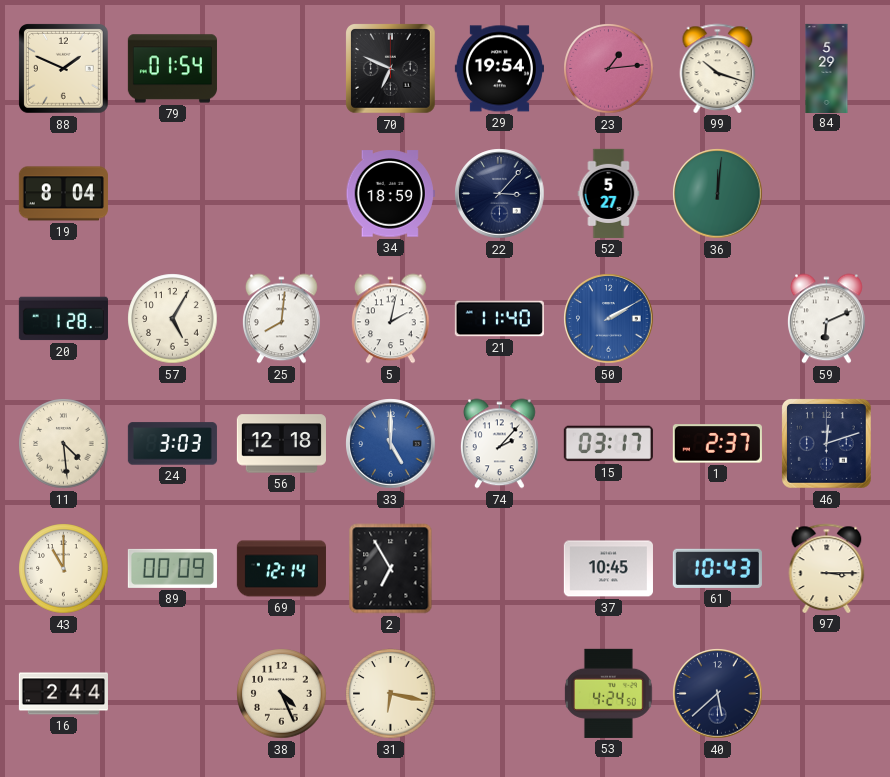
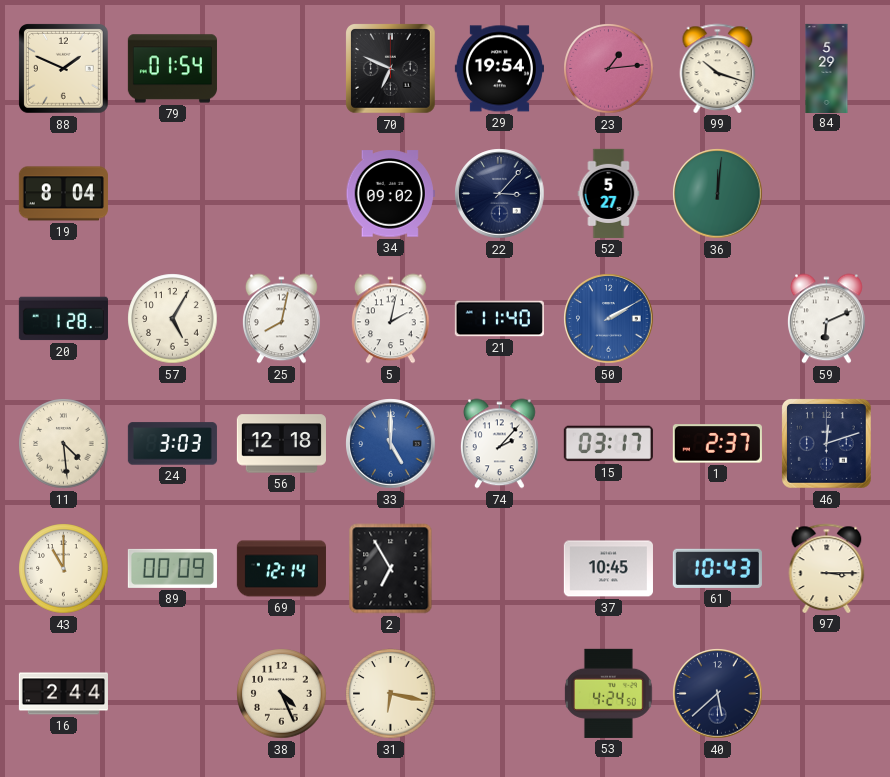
34: 18:59 -> 09:02 (390, 194)
25: 8:01 -> 8:02 (282, 319)
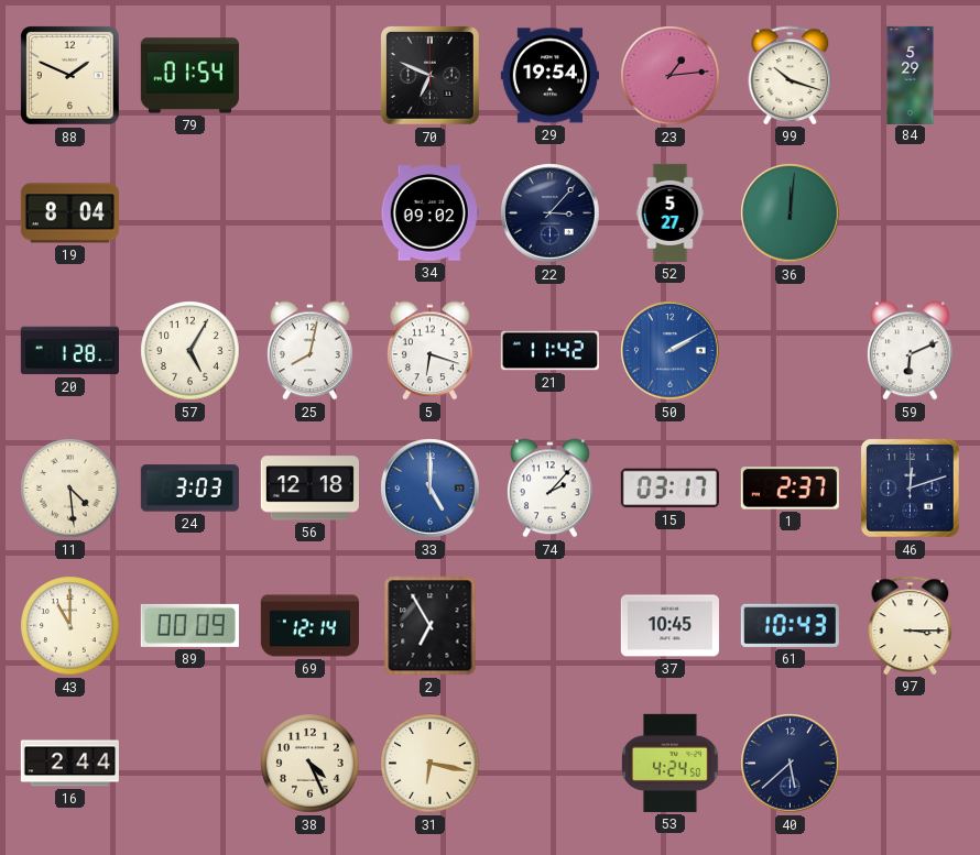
5: 2:02 -> 6:18 (431, 351)
21: 11:40 -> 11:42 (549, 351)
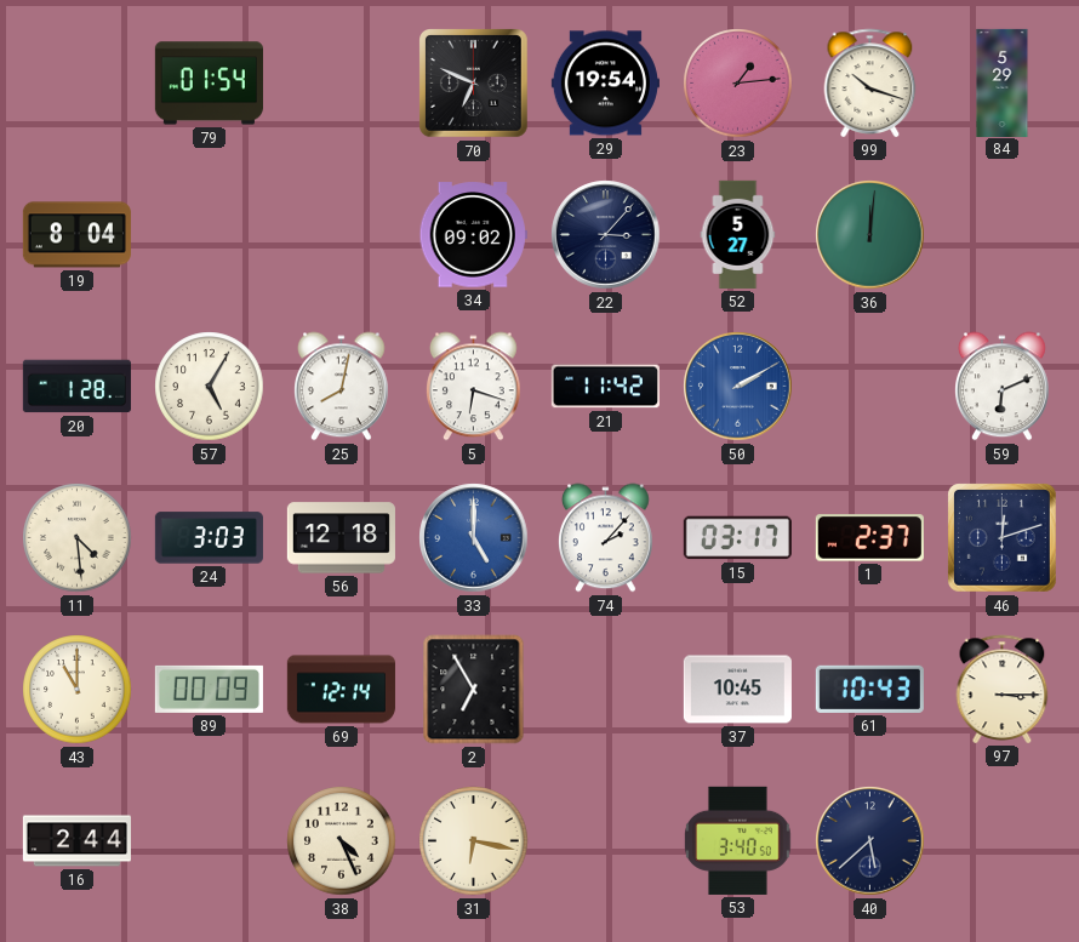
88: 1:49 -> none (70, 76)
53: 4:24 -> 3:40 (738, 840)
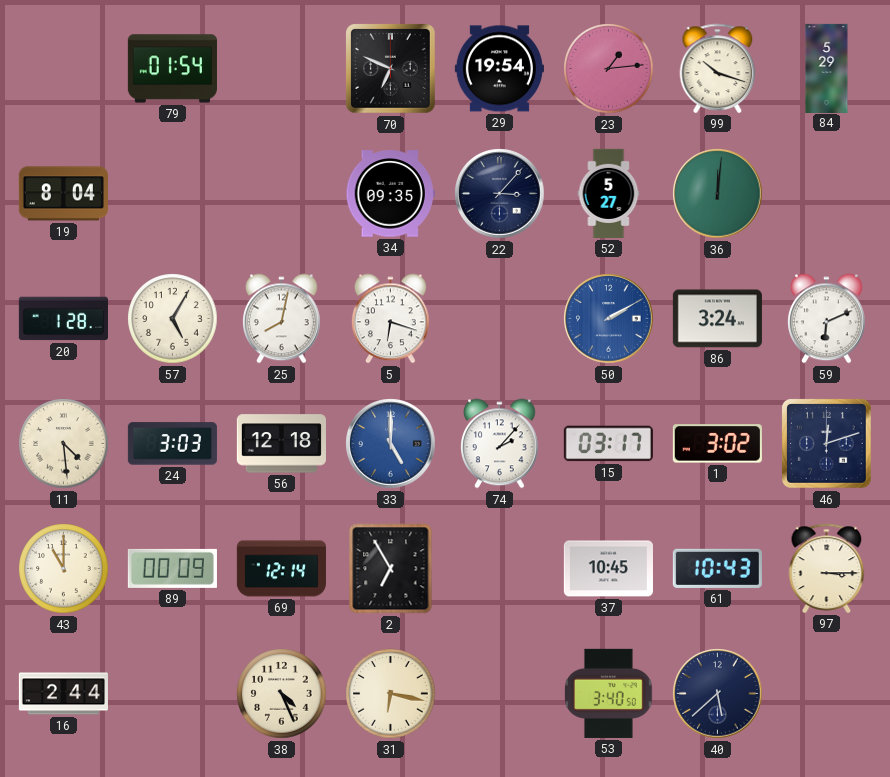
34: 09:02 -> 09:35 (390, 194)
21: 11:42 -> none (605, 387)
86: none -> 3:24 (717, 319)
1: 2:37 -> 3:02 (717, 444)
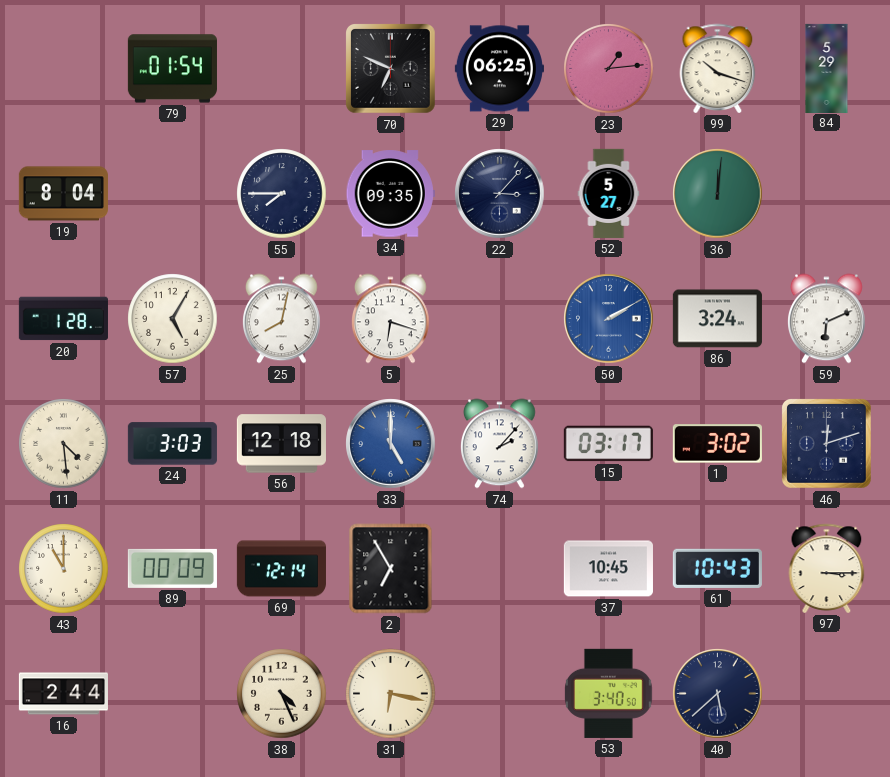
29: 19:54 -> 06:25 (499, 69)
55: none -> 7:45 (282, 194)
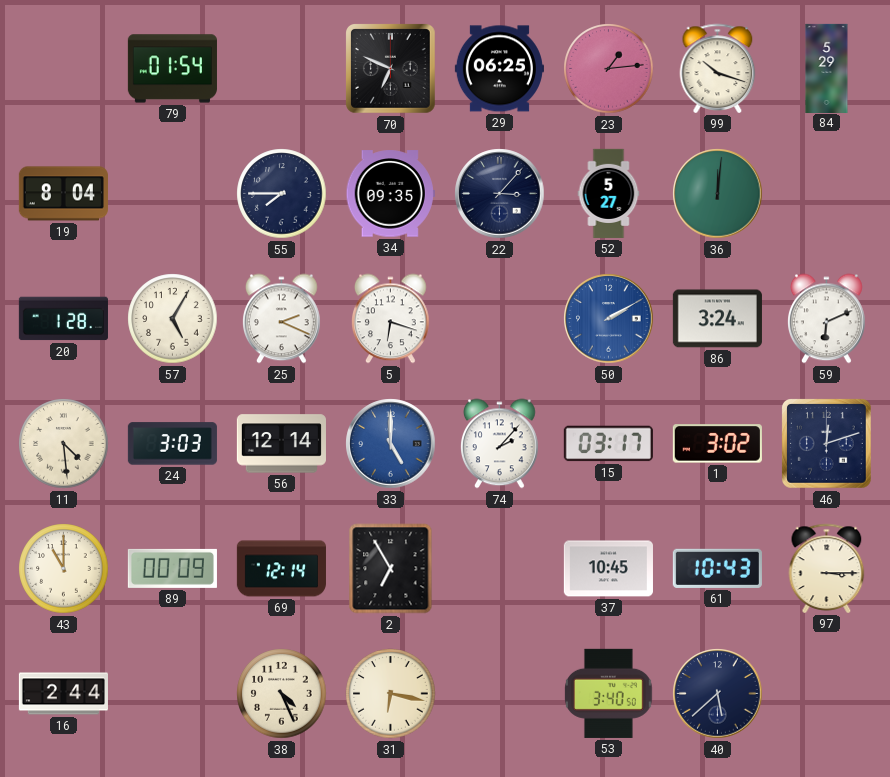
25: 8:02 -> 2:19 (282, 319)
56: 12:18 -> 12:14 (281, 444)
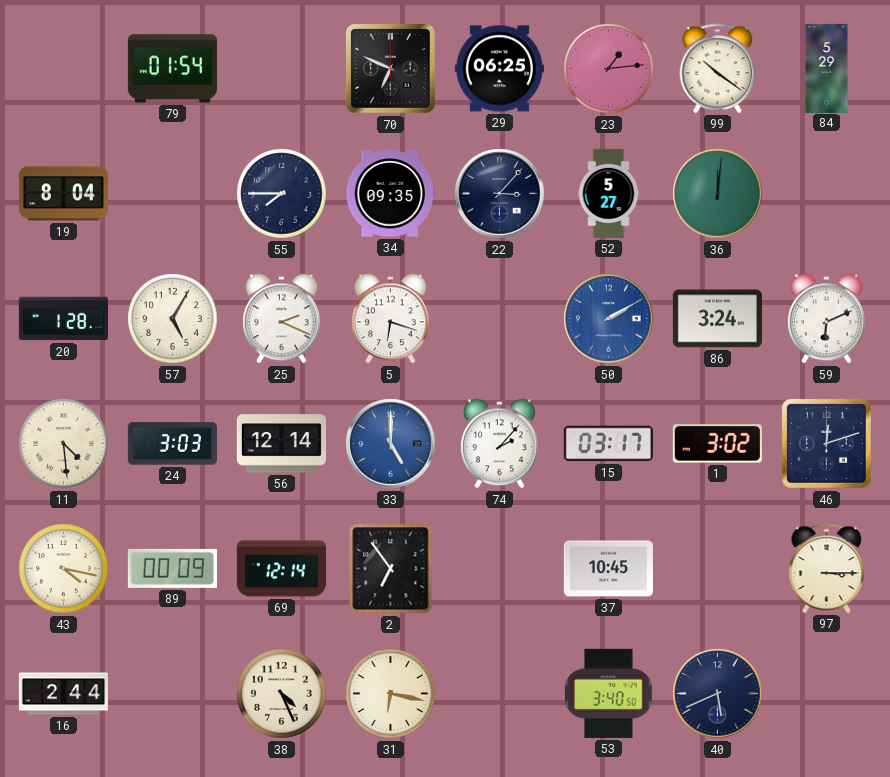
99: 10:18 -> 10:21 (718, 68)
43: 11:00 -> 4:17 (64, 569)
2: 6:55 -> 6:54 (391, 569)
61: 10:43 -> none (717, 568)
40: 5:38 -> 5:41 (718, 694)
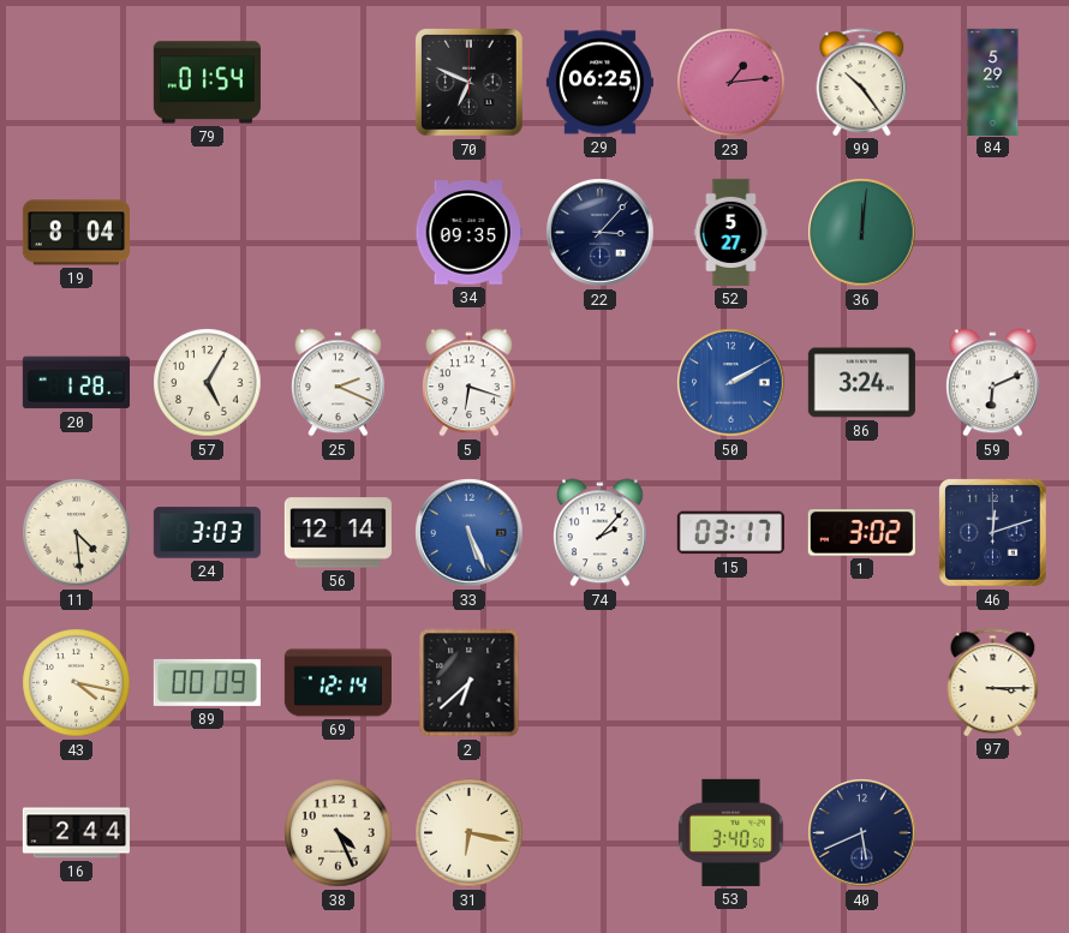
99: 10:21 -> 10:24 (862, 82)
55: 7:45 -> none (282, 194)
33: 5:00 -> 5:26 (470, 533)
2: 6:54 -> 6:38 (470, 683)
37: 10:45 -> none (608, 569)
